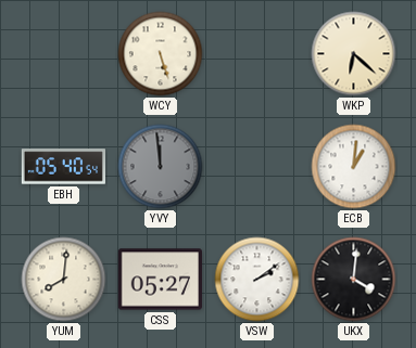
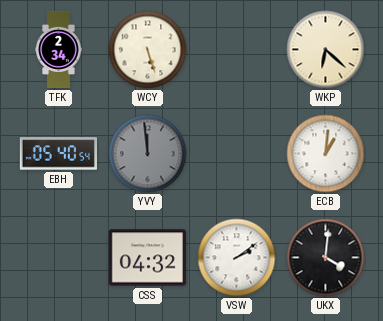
TFK: none -> 2:34 (59, 50)
YUM: 8:01 -> none (64, 280)
CSS: 05:27 -> 04:32 (147, 258)
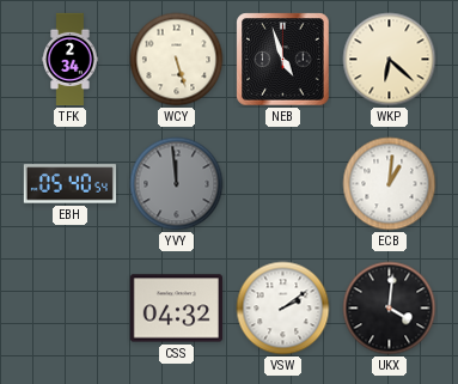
NEB: none -> 4:57 (283, 60)
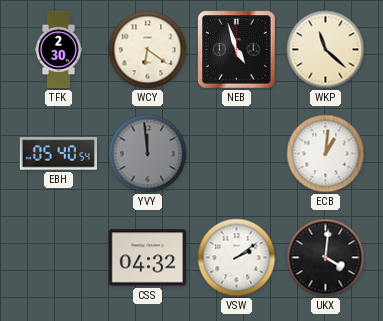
TFK: 2:34 -> 2:30 (59, 50)
WCY: 5:27 -> 6:21 (148, 50)
WKP: 6:22 -> 11:22 (326, 50)
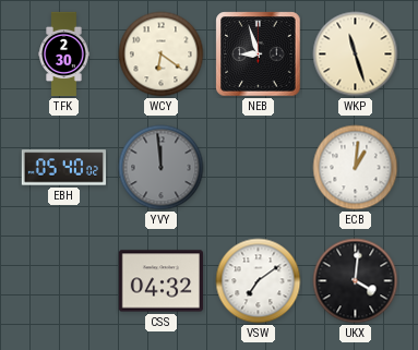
NEB: 4:57 -> 8:57 (259, 55)
WKP: 11:22 -> 11:27 (356, 55)
EBH: 05:40:54 -> 05:40:02 (63, 168)
VSW: 2:09 -> 7:09 (259, 281)
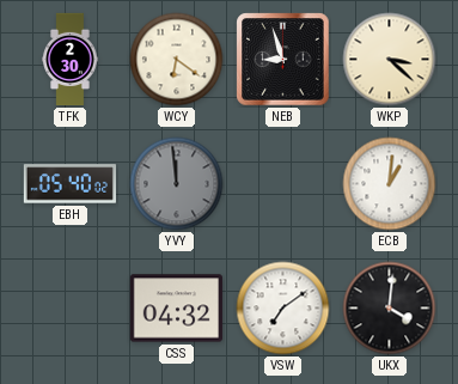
WKP: 11:27 -> 3:22 (390, 60)
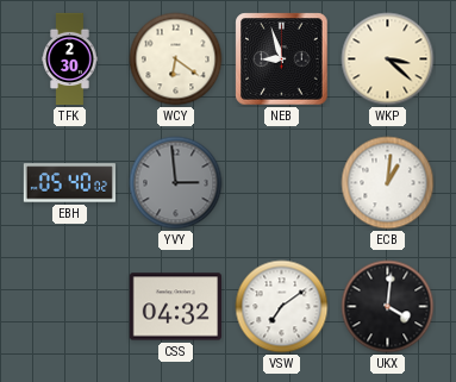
YVY: 11:59 -> 2:59 (176, 183)
